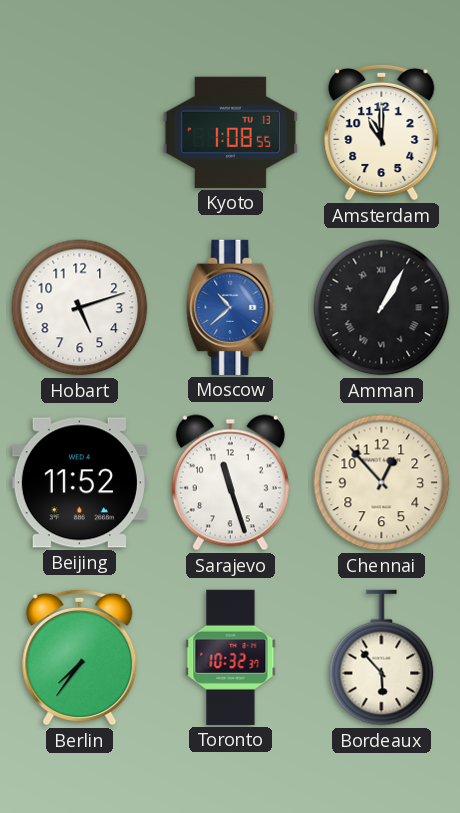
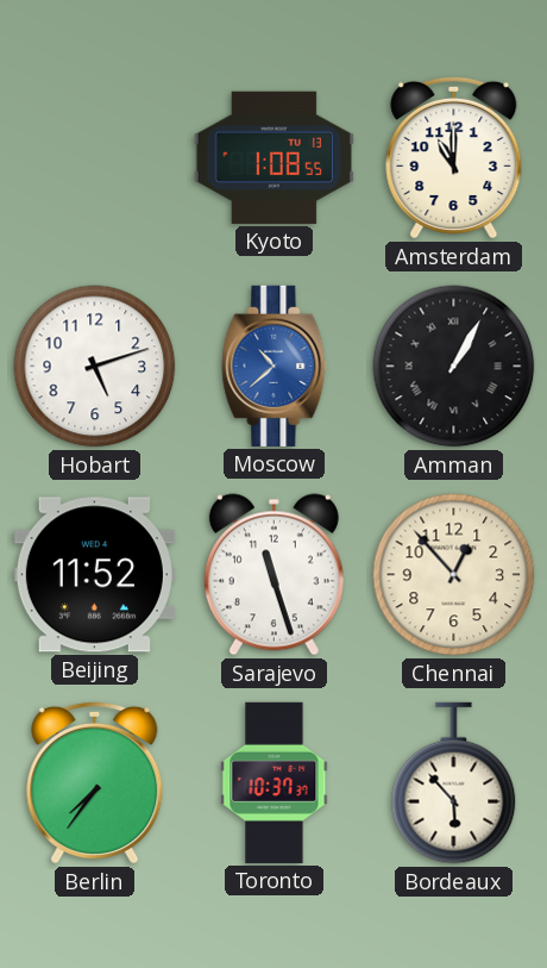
Toronto: 10:32 -> 10:37 (275, 782)
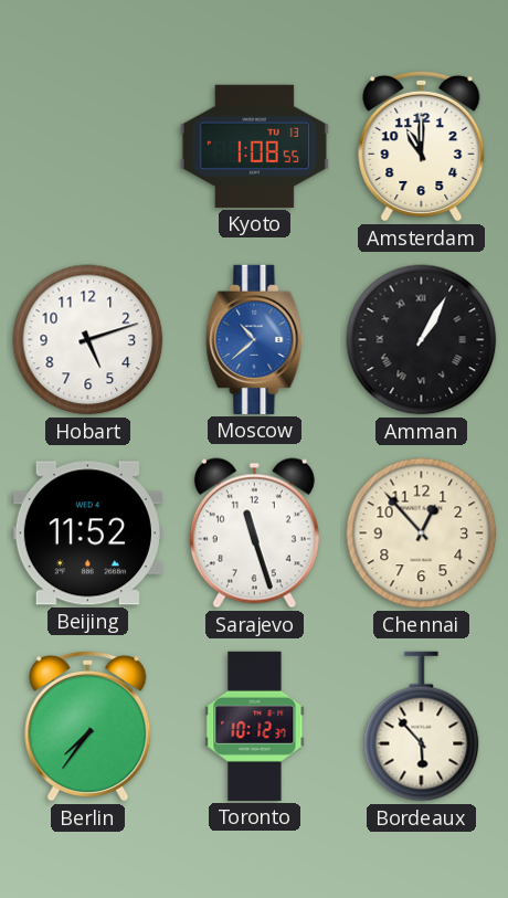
Toronto: 10:37 -> 10:12 (255, 726)
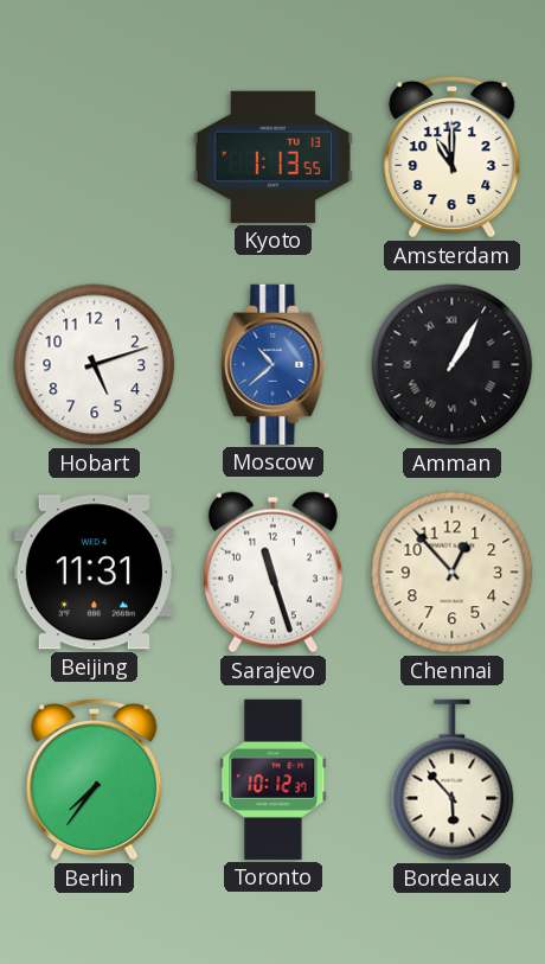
Kyoto: 1:08 -> 1:13 (272, 157)
Beijing: 11:52 -> 11:31 (94, 573)
